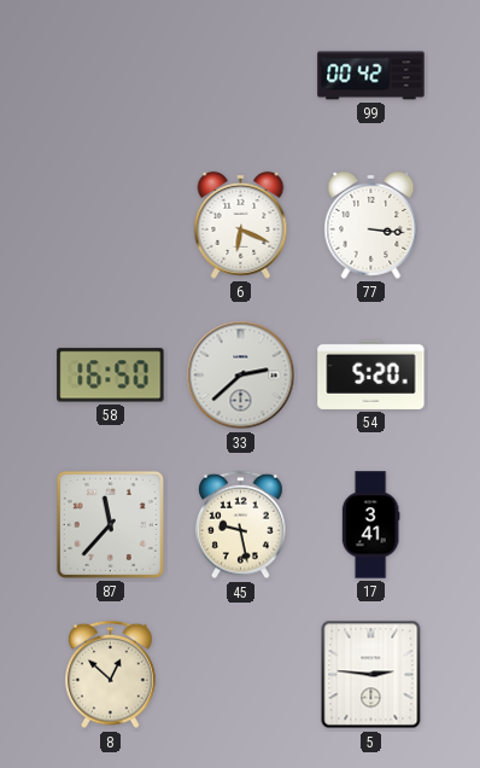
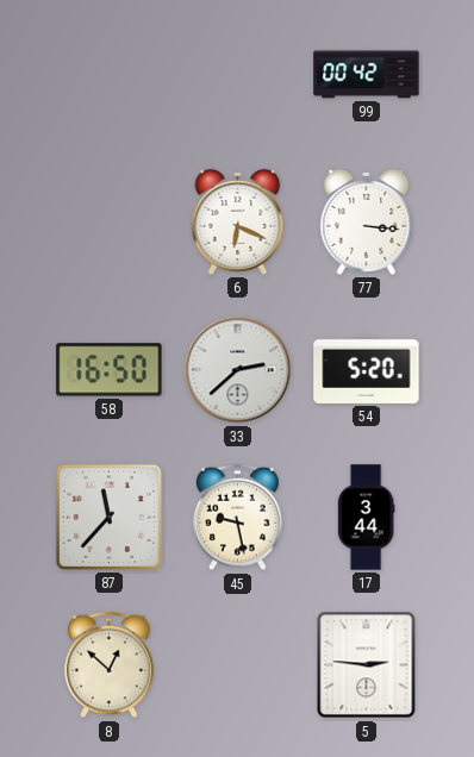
17: 3:41 -> 3:44 (366, 518)
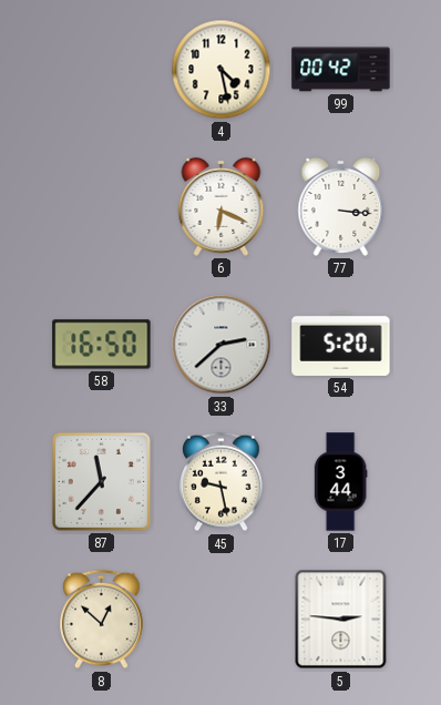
4: none -> 4:28 (222, 70)
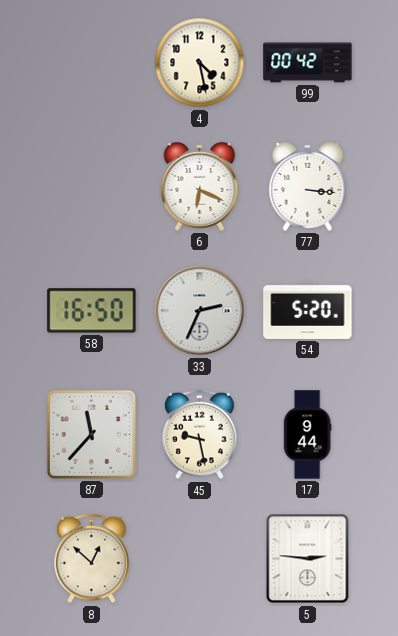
33: 2:38 -> 2:34 (200, 311)
17: 3:44 -> 9:44 (307, 435)
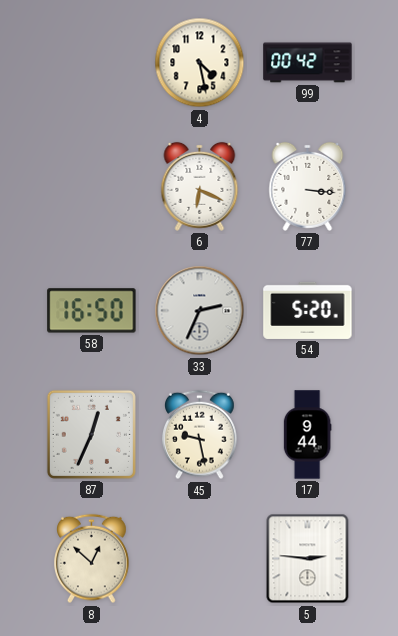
87: 11:37 -> 12:34 (91, 434)
